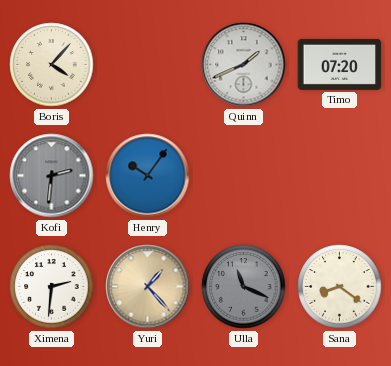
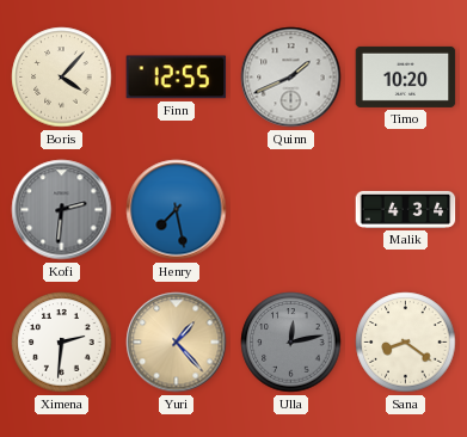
Finn: none -> 12:55 (177, 78)
Timo: 07:20 -> 10:20 (406, 76)
Henry: 10:06 -> 7:28 (177, 210)
Malik: none -> 4:34 (406, 209)
Ulla: 11:19 -> 12:13 (291, 343)
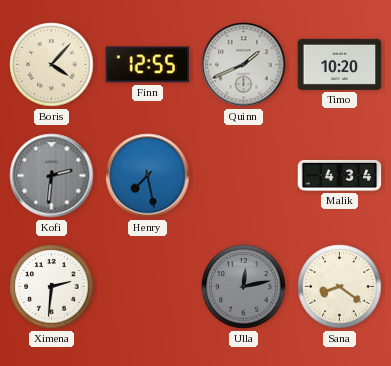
Yuri: 1:23 -> none (177, 343)
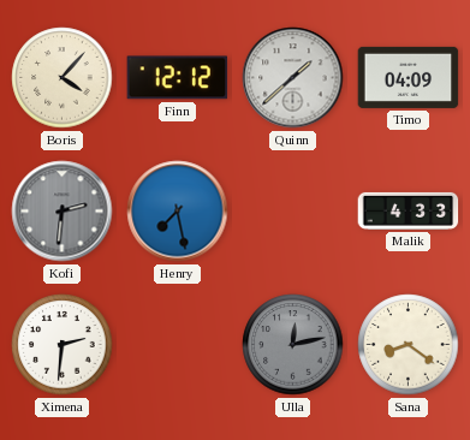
Finn: 12:55 -> 12:12 (178, 78)
Quinn: 1:41 -> 1:38 (293, 78)
Timo: 10:20 -> 04:09 (409, 77)
Malik: 4:34 -> 4:33 (409, 210)
